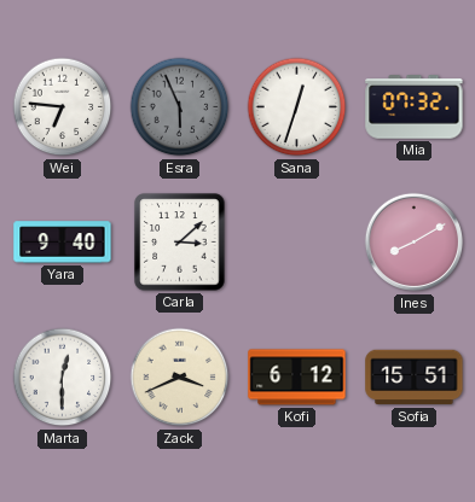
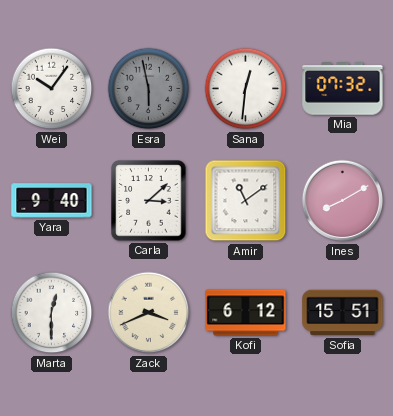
Wei: 6:46 -> 10:06 (52, 89)
Esra: 5:56 -> 5:58 (149, 89)
Sana: 12:33 -> 12:31 (246, 89)
Amir: none -> 11:09 (246, 201)
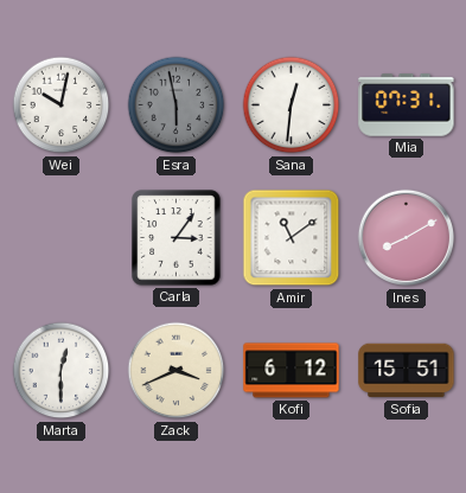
Wei: 10:06 -> 10:02 (62, 105)
Mia: 07:32 -> 07:31 (407, 105)
Yara: 9:40 -> none (52, 201)
Carla: 3:08 -> 3:06 (177, 238)
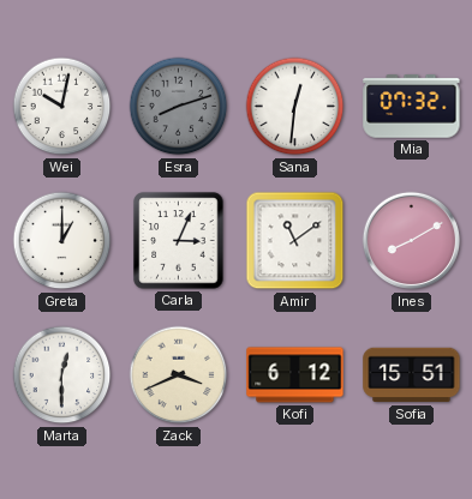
Esra: 5:58 -> 8:12 (179, 107)
Mia: 07:31 -> 07:32 (412, 107)
Greta: none -> 1:00 (62, 241)
Carla: 3:06 -> 3:04 (179, 241)
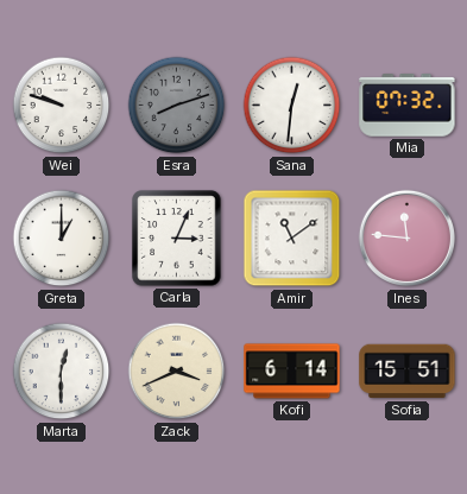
Wei: 10:02 -> 9:48 (62, 106)
Ines: 8:10 -> 11:46 (408, 239)
Kofi: 6:12 -> 6:14 (292, 372)
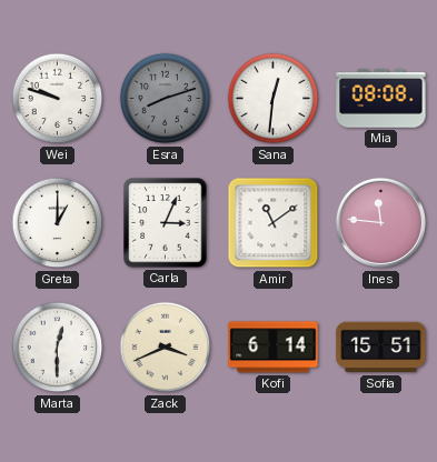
Mia: 07:32 -> 08:08 (381, 99)
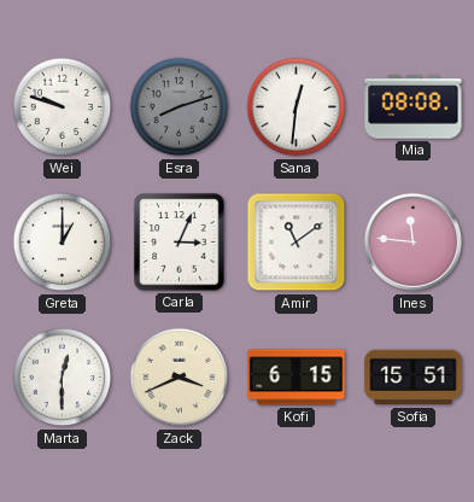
Kofi: 6:14 -> 6:15 (297, 378)
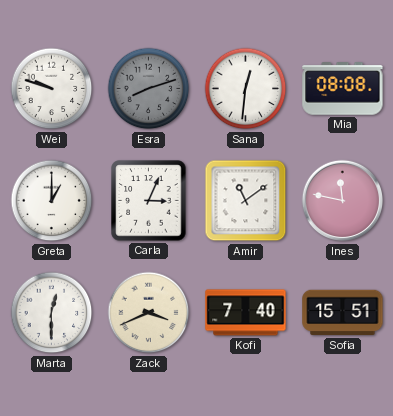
Ines: 11:46 -> 11:47 (343, 201)
Kofi: 6:15 -> 7:40 (246, 313)
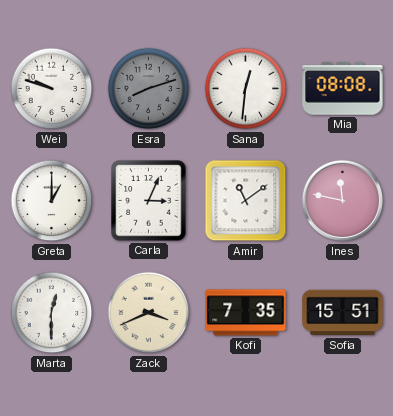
Kofi: 7:40 -> 7:35 (246, 313)
